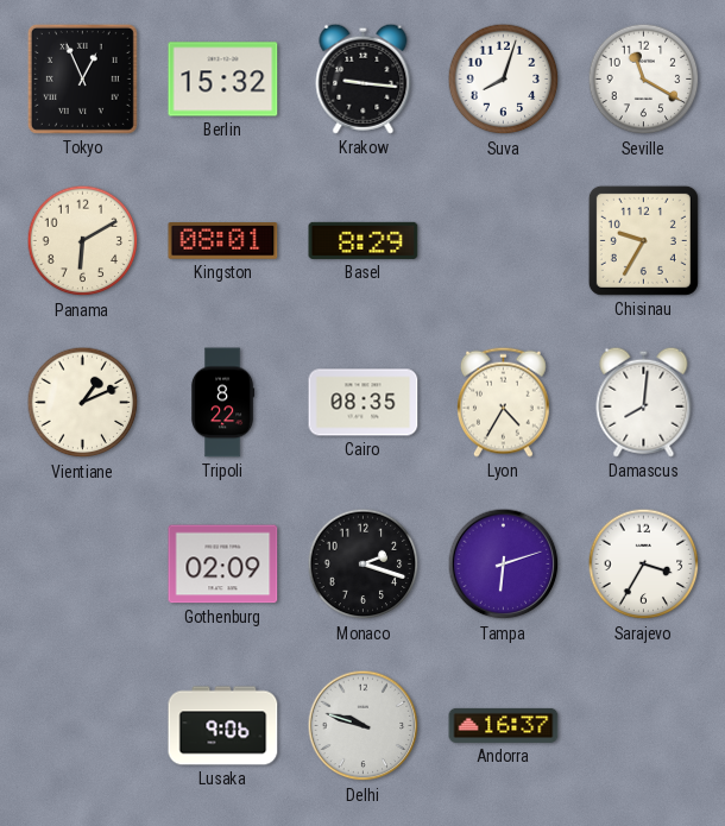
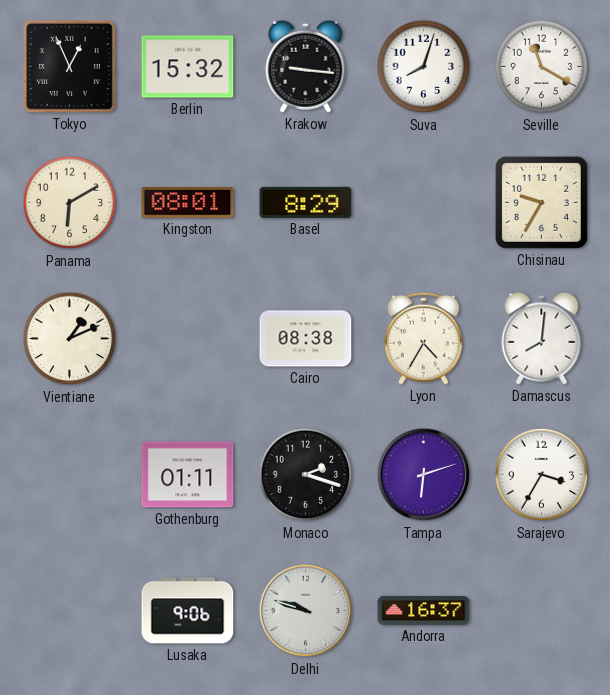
Tripoli: 8:22 -> none (223, 403)
Cairo: 08:35 -> 08:38 (306, 339)
Gothenburg: 02:09 -> 01:11 (188, 475)
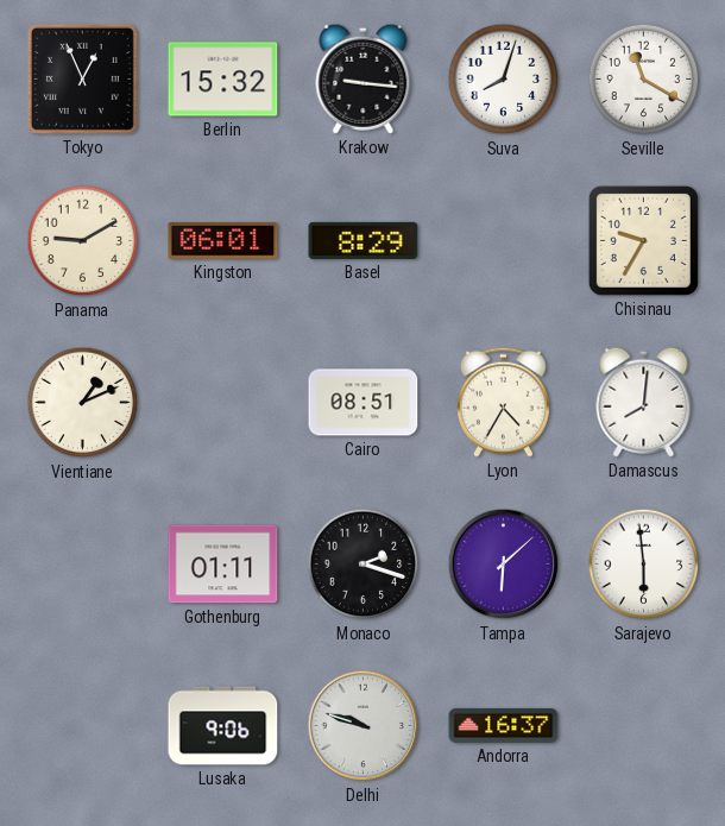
Panama: 6:10 -> 9:10 (83, 241)
Kingston: 08:01 -> 06:01 (223, 241)
Cairo: 08:38 -> 08:51 (364, 403)
Tampa: 6:12 -> 6:08 (504, 565)
Sarajevo: 3:35 -> 5:59 (644, 565)
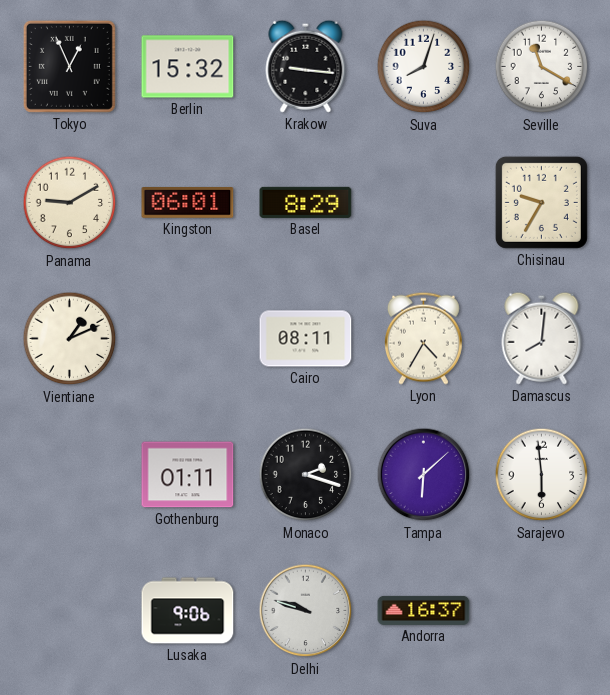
Cairo: 08:51 -> 08:11 (306, 339)
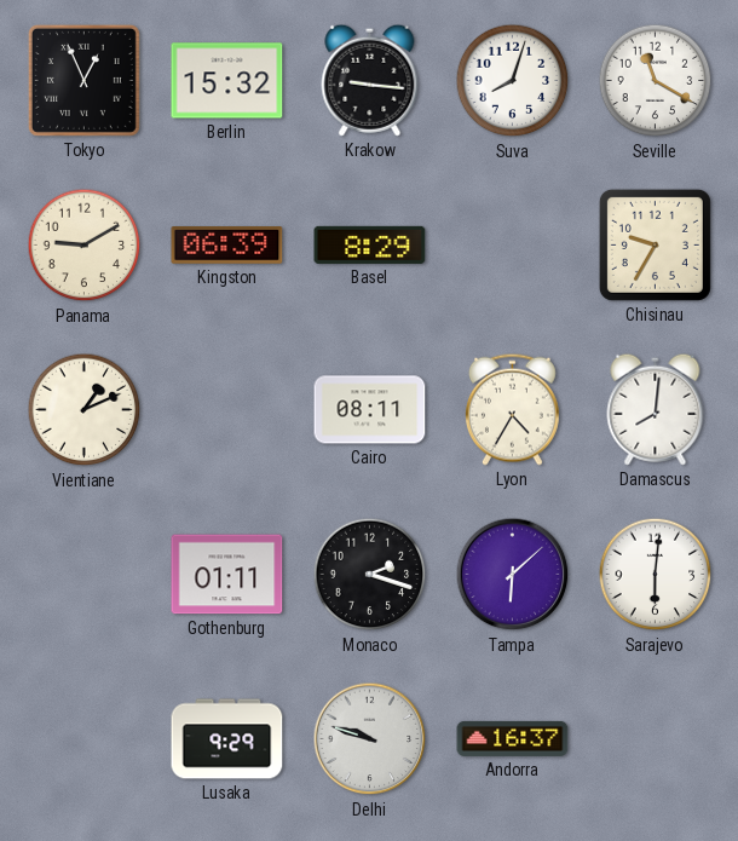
Kingston: 06:01 -> 06:39 (227, 246)
Sarajevo: 5:59 -> 6:01 (656, 575)
Lusaka: 9:06 -> 9:29 (227, 739)
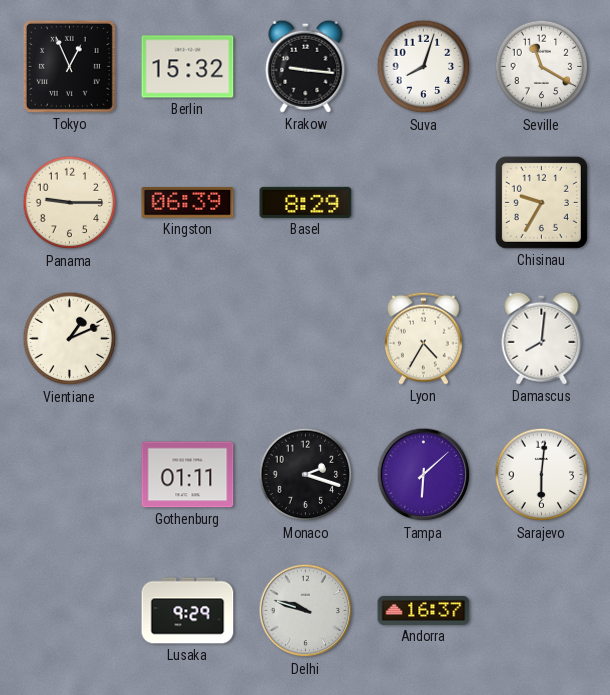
Panama: 9:10 -> 9:15 (70, 203)
Cairo: 08:11 -> none (370, 410)
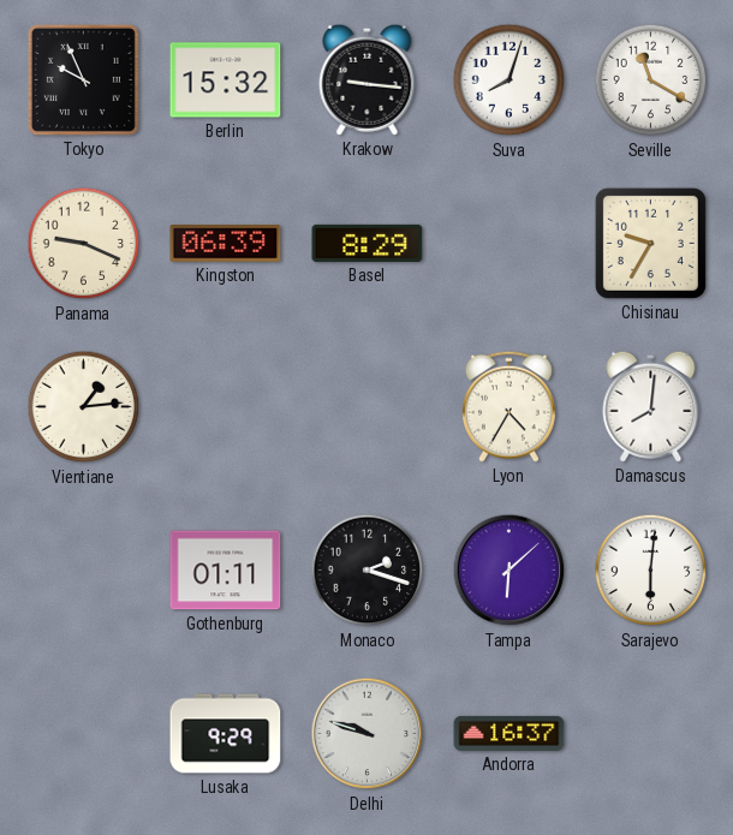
Tokyo: 12:56 -> 9:56 (83, 79)
Panama: 9:15 -> 9:19 (84, 244)
Vientiane: 1:11 -> 1:14 (84, 407)
